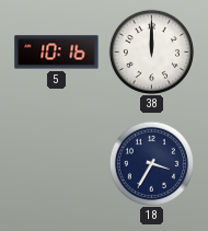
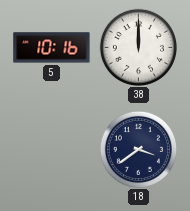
18: 3:35 -> 3:39 (138, 149)
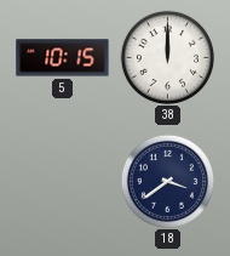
5: 10:16 -> 10:15 (63, 58)
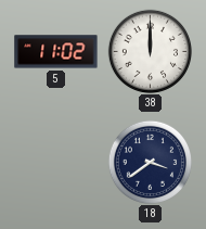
5: 10:15 -> 11:02 (56, 52)
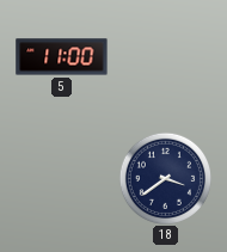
5: 11:02 -> 11:00 (62, 57)
38: 12:00 -> none (150, 51)
